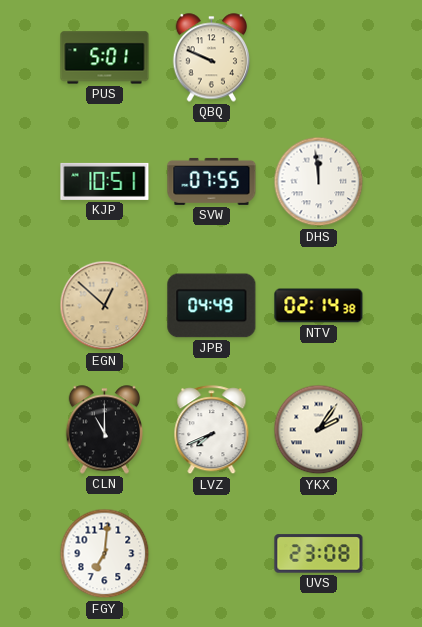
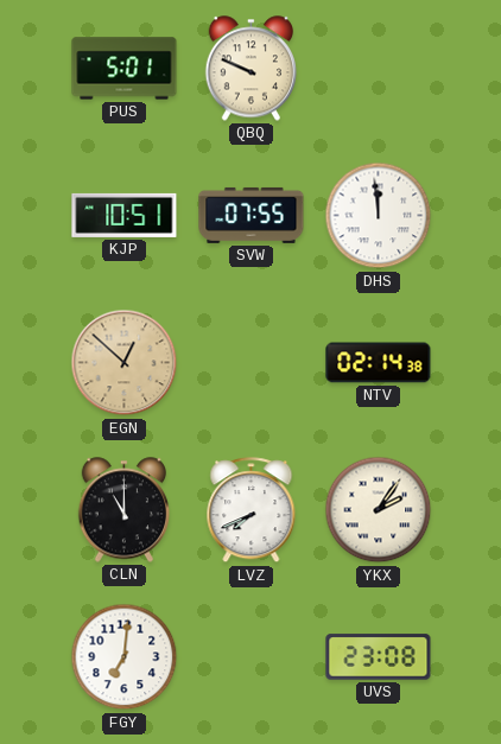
JPB: 04:49 -> none (212, 306)
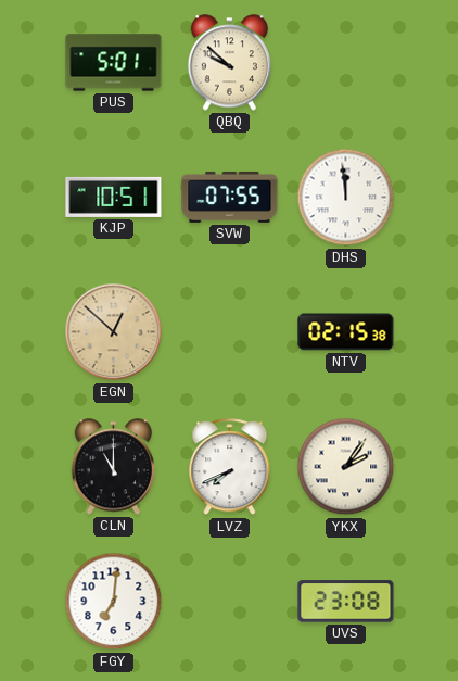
QBQ: 9:49 -> 9:52 (230, 63)
NTV: 02:14 -> 02:15 (346, 332)
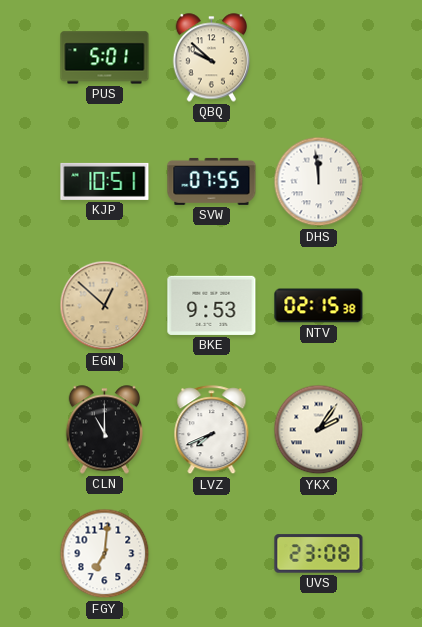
BKE: none -> 9:53 (212, 305)
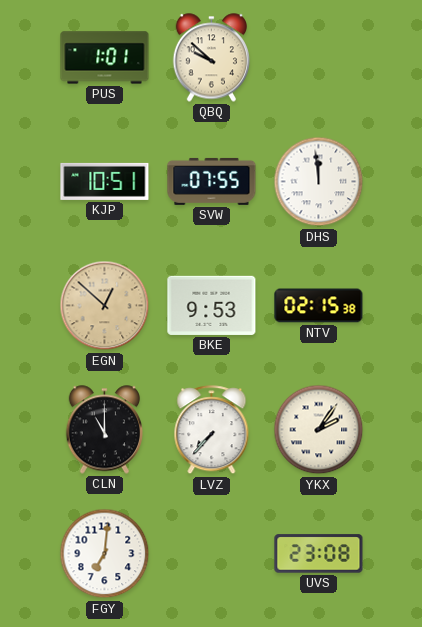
PUS: 5:01 -> 1:01 (105, 58)
LVZ: 7:41 -> 7:37 (212, 430)
